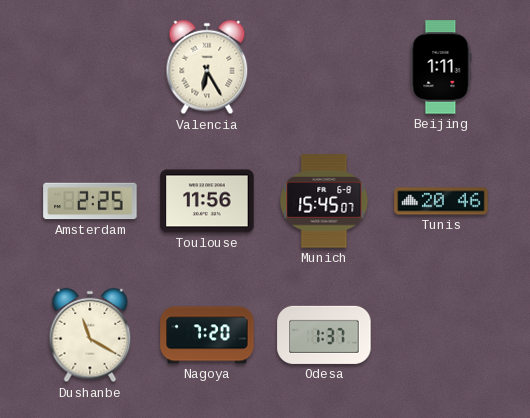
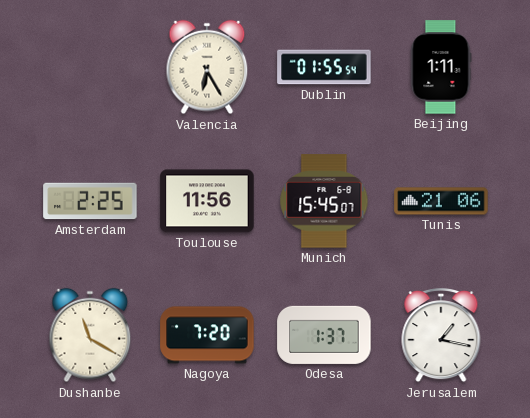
Dublin: none -> 01:55 (324, 67)
Tunis: 20:46 -> 21:06 (441, 201)
Jerusalem: none -> 1:17 (441, 336)
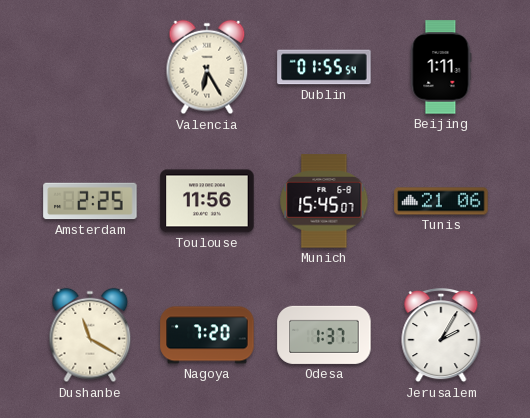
Jerusalem: 1:17 -> 2:05 (441, 336)
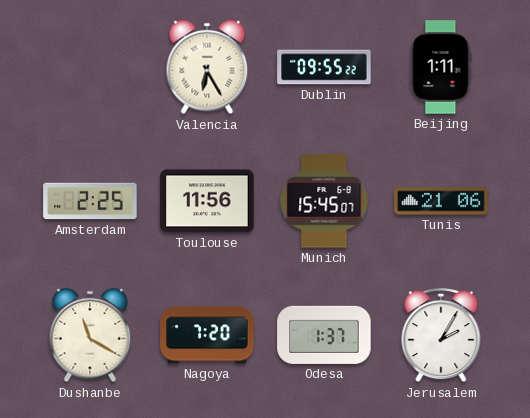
Dublin: 01:55 -> 09:55 (324, 67)
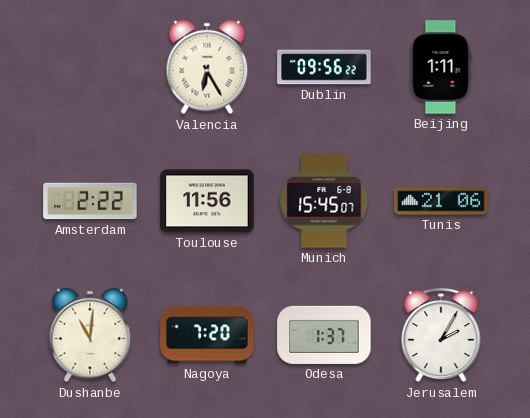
Dublin: 09:55 -> 09:56 (324, 67)
Amsterdam: 2:25 -> 2:22 (90, 201)
Dushanbe: 11:20 -> 11:01 (90, 335)
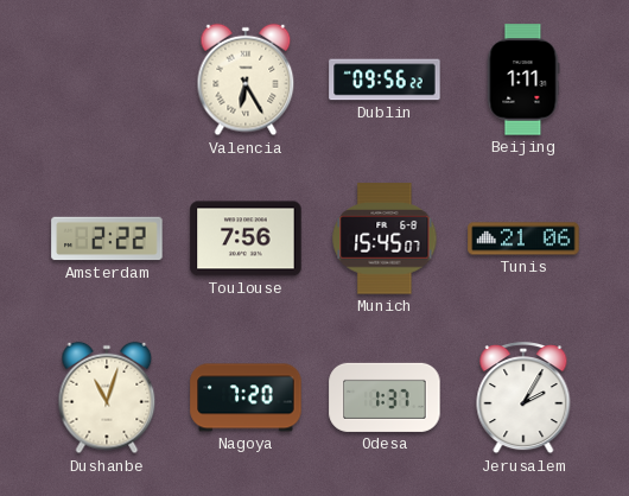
Toulouse: 11:56 -> 7:56 (246, 239)
Dushanbe: 11:01 -> 11:03 (107, 398)
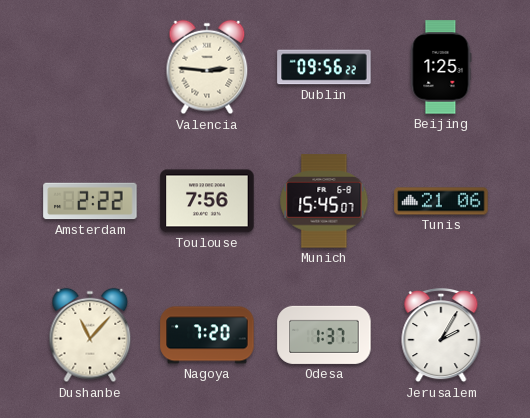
Valencia: 6:25 -> 2:46 (207, 67)
Beijing: 1:11 -> 1:25 (441, 67)
Dushanbe: 11:03 -> 11:07 (90, 335)
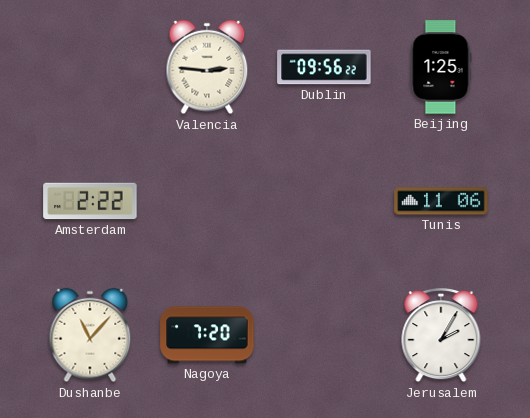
Toulouse: 7:56 -> none (207, 201)
Munich: 15:45 -> none (324, 201)
Tunis: 21:06 -> 11:06 (441, 201)
Odesa: 1:37 -> none (324, 335)
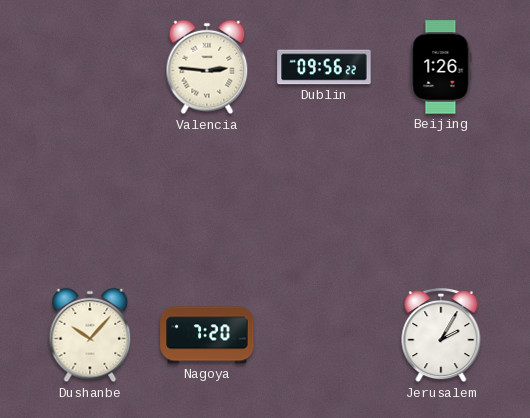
Beijing: 1:25 -> 1:26 (441, 67)
Amsterdam: 2:22 -> none (90, 201)
Tunis: 11:06 -> none (441, 201)
Dushanbe: 11:07 -> 10:07 (90, 335)
